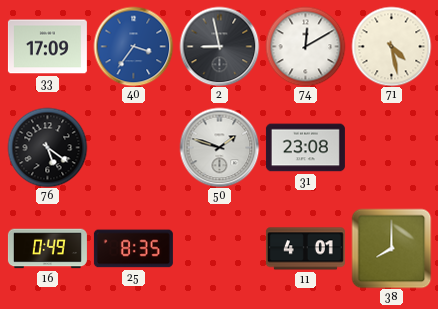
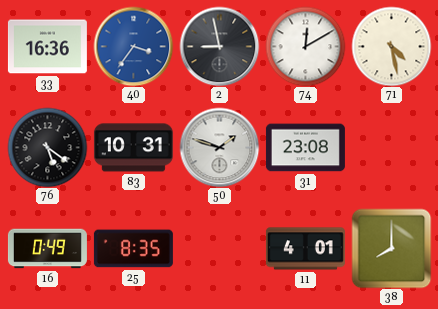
33: 17:09 -> 16:36 (47, 47)
83: none -> 10:31 (133, 148)
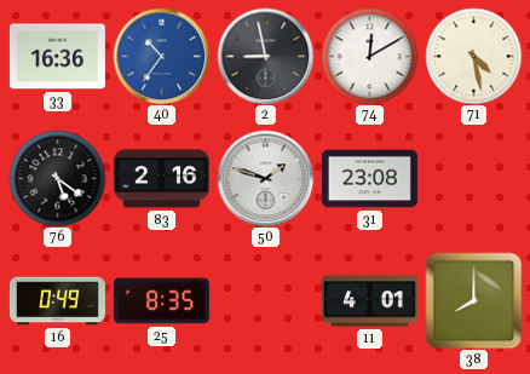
40: 3:36 -> 10:36 (161, 56)
83: 10:31 -> 2:16 (161, 179)
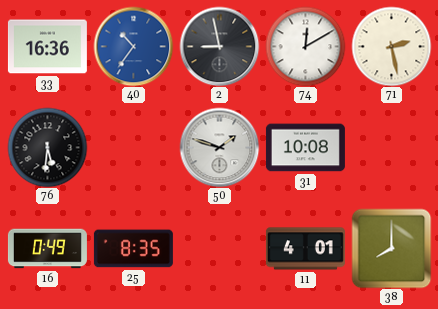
71: 4:28 -> 2:28 (391, 46)
76: 5:21 -> 5:31 (47, 147)
83: 2:16 -> none (161, 179)
31: 23:08 -> 10:08 (305, 148)
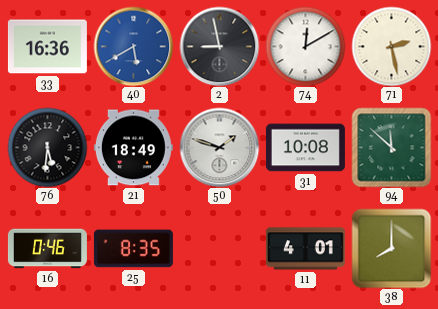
40: 10:36 -> 5:40 (133, 46)
21: none -> 18:49 (133, 148)
94: none -> 11:52 (391, 147)
16: 0:49 -> 0:46 (47, 249)
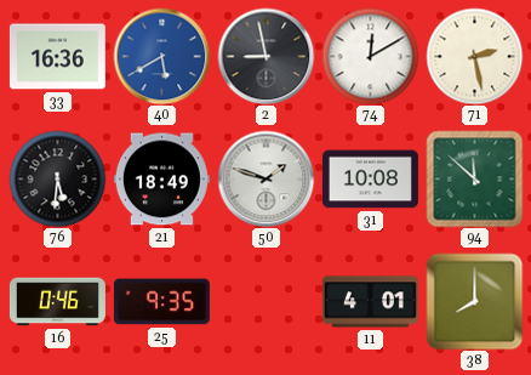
25: 8:35 -> 9:35 (161, 302)
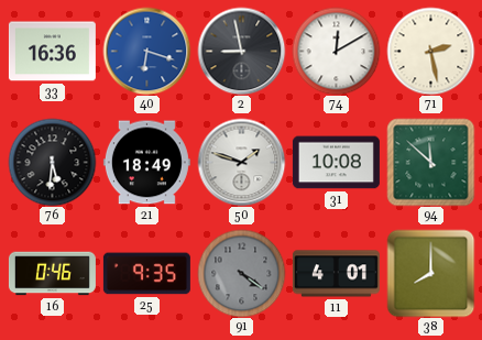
40: 5:40 -> 6:18 (146, 51)
91: none -> 4:21 (241, 273)
